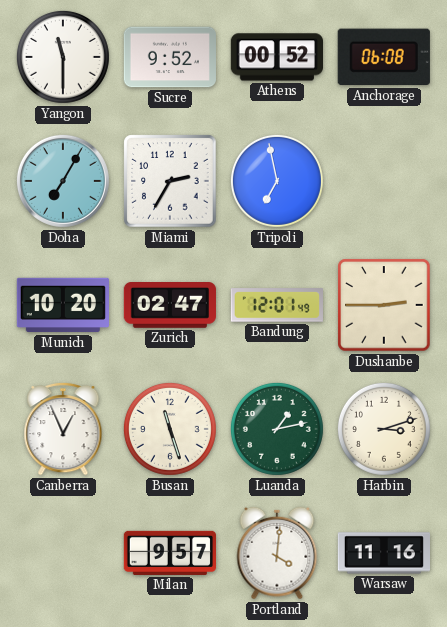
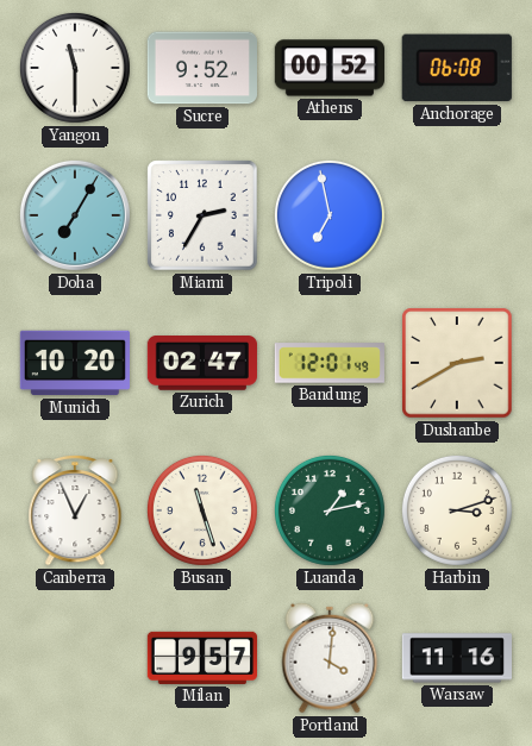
Dushanbe: 2:45 -> 2:40 (457, 363)
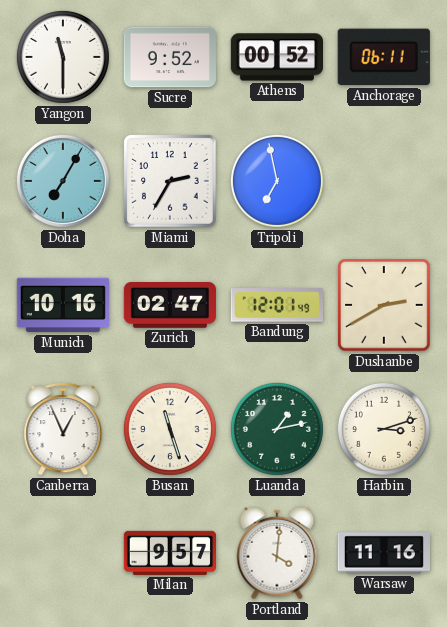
Anchorage: 06:08 -> 06:11 (384, 57)
Munich: 10:20 -> 10:16 (63, 305)
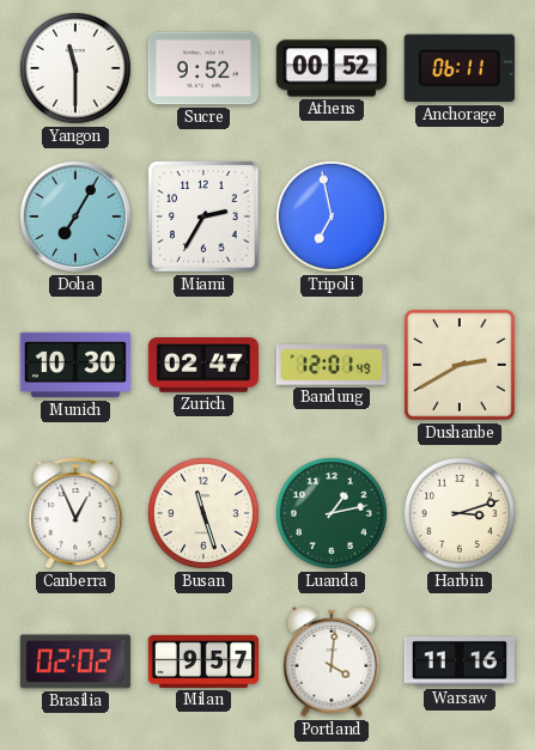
Munich: 10:16 -> 10:30 (75, 365)
Brasilia: none -> 02:02 (75, 661)
